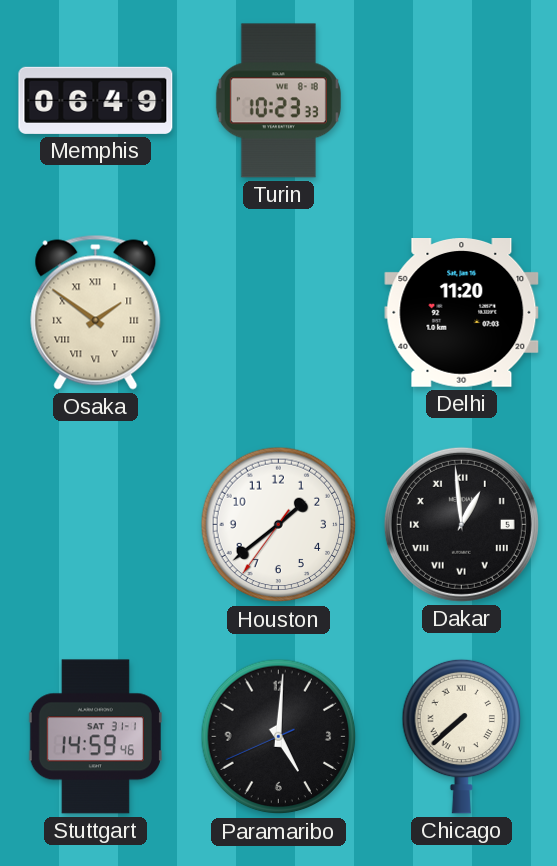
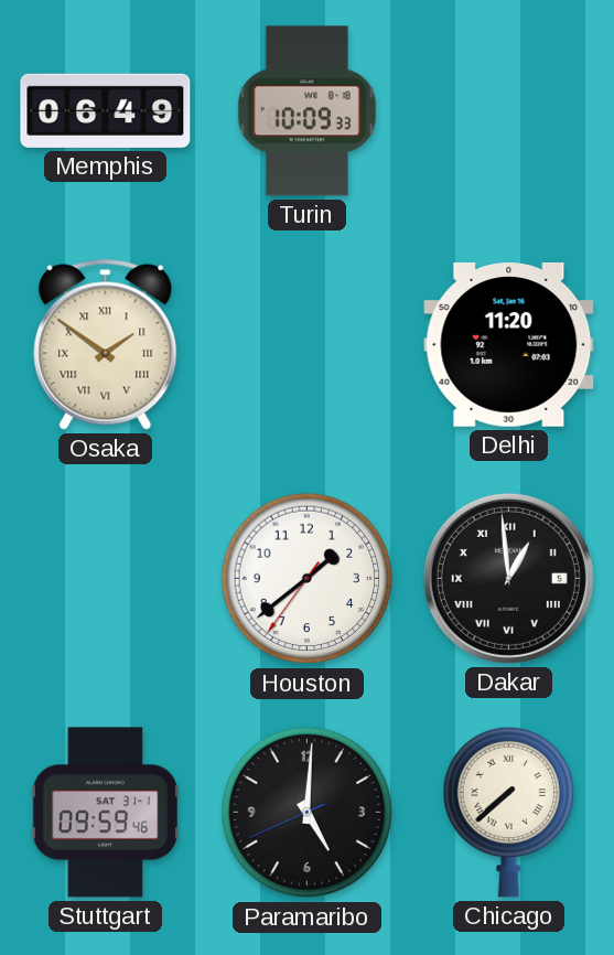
Turin: 10:23 -> 10:09 (306, 111)
Stuttgart: 14:59 -> 09:59 (105, 813)
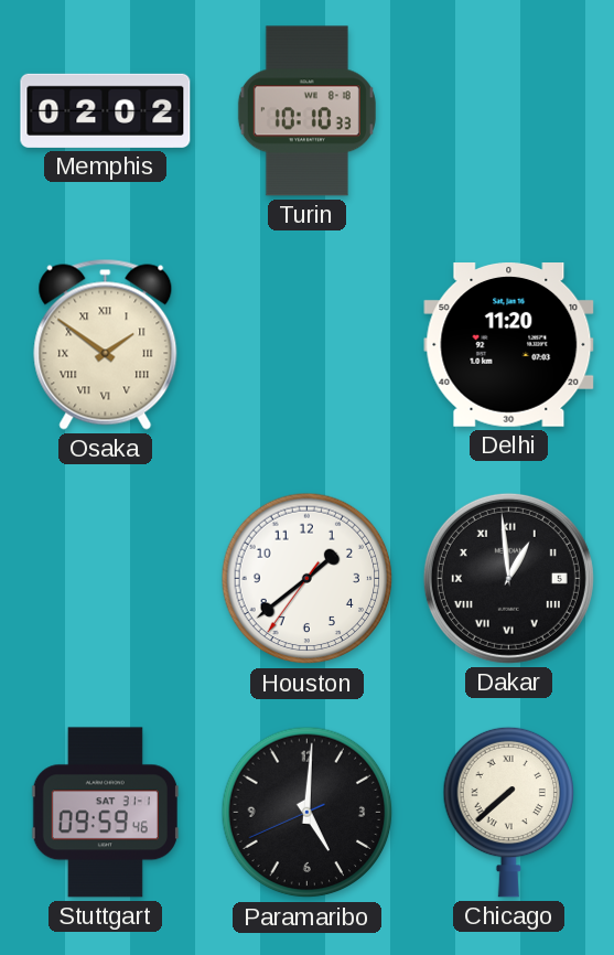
Memphis: 06:49 -> 02:02 (106, 110)
Turin: 10:09 -> 10:10 (306, 111)
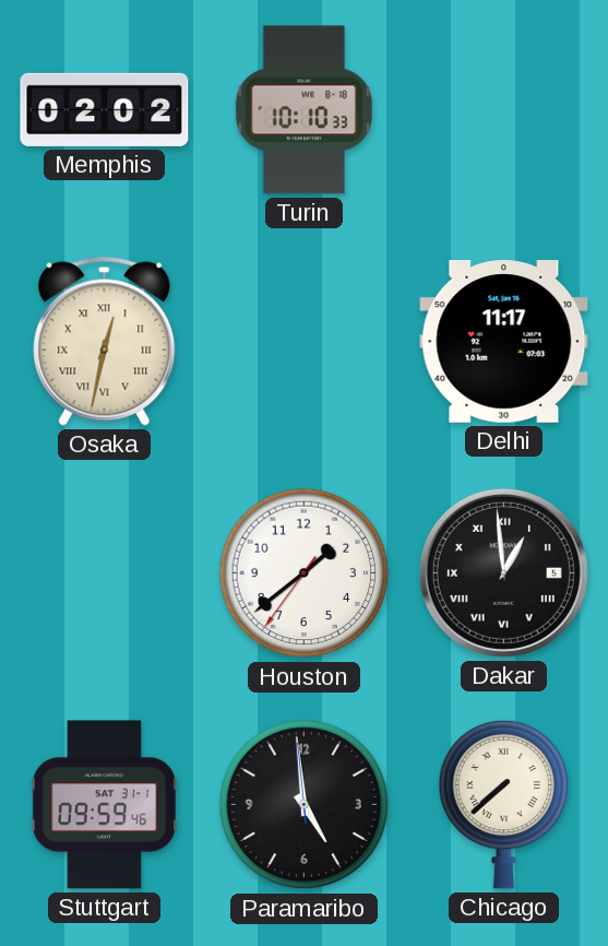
Osaka: 1:51 -> 12:32 (105, 341)
Delhi: 11:20 -> 11:17 (504, 342)
Paramaribo: 5:00 -> 4:58 (305, 805)
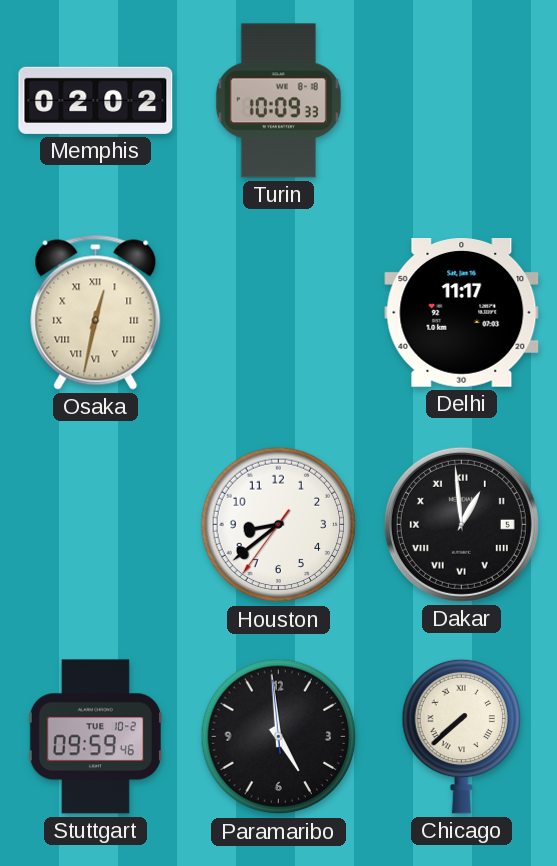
Turin: 10:10 -> 10:09 (278, 101)
Houston: 1:38 -> 8:38 (279, 525)
Stuttgart date: SAT 31-1 -> TUE 10-2 (95, 737)
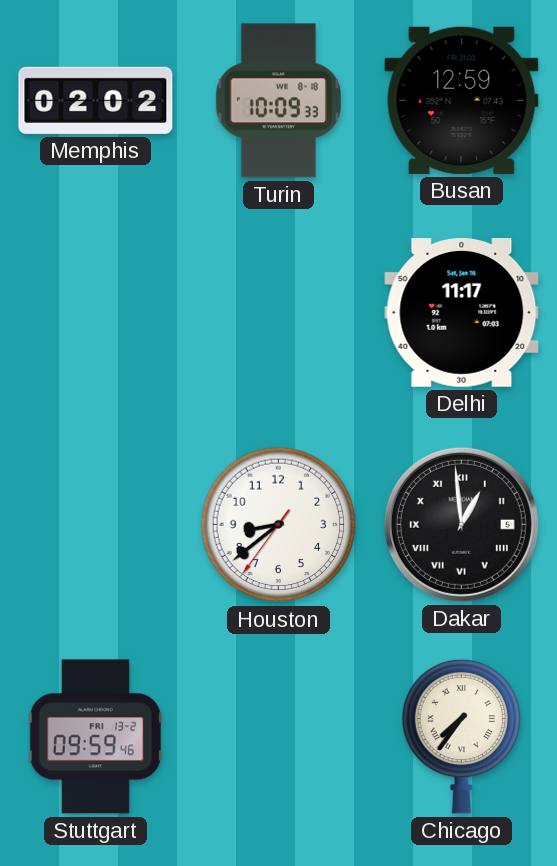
Busan: none -> 12:59 (462, 100)
Osaka: 12:32 -> none (96, 312)
Stuttgart date: TUE 10-2 -> FRI 13-2 (95, 737)
Paramaribo: 4:58 -> none (279, 737)
Chicago: 7:38 -> 7:36 (462, 736)
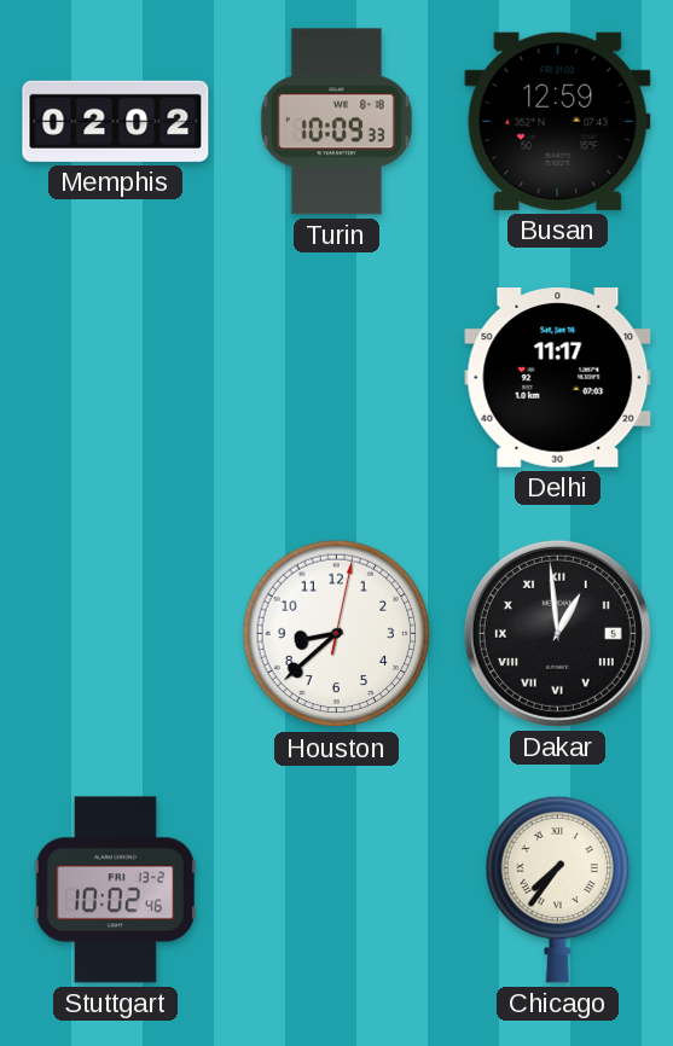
Houston: 8:38:36 -> 8:38:02 (337, 634)
Stuttgart: 09:59 -> 10:02 (115, 890)
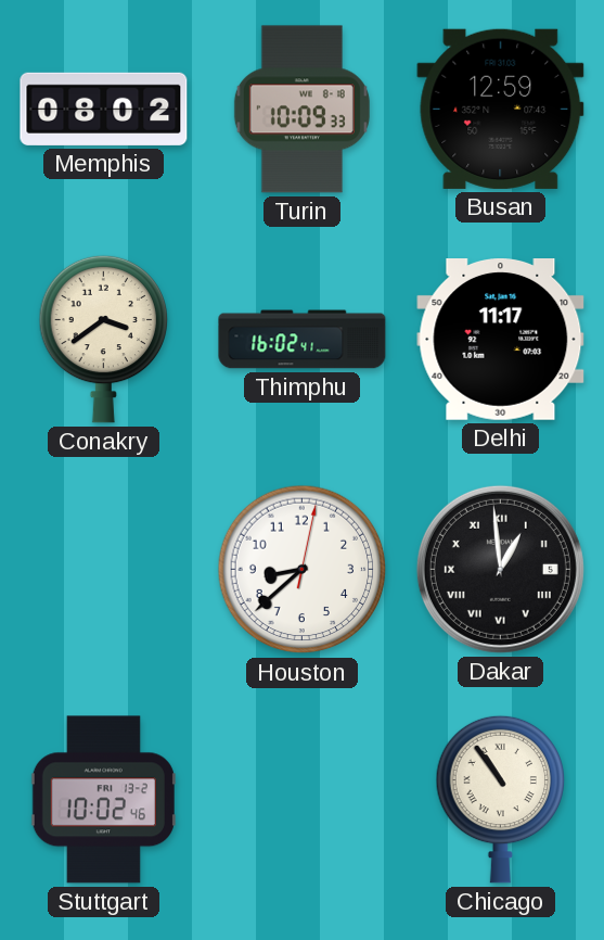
Memphis: 02:02 -> 08:02 (104, 109)
Conakry: none -> 3:39 (104, 339)
Thimphu: none -> 16:02 (303, 340)
Chicago: 7:36 -> 10:54 (501, 799)
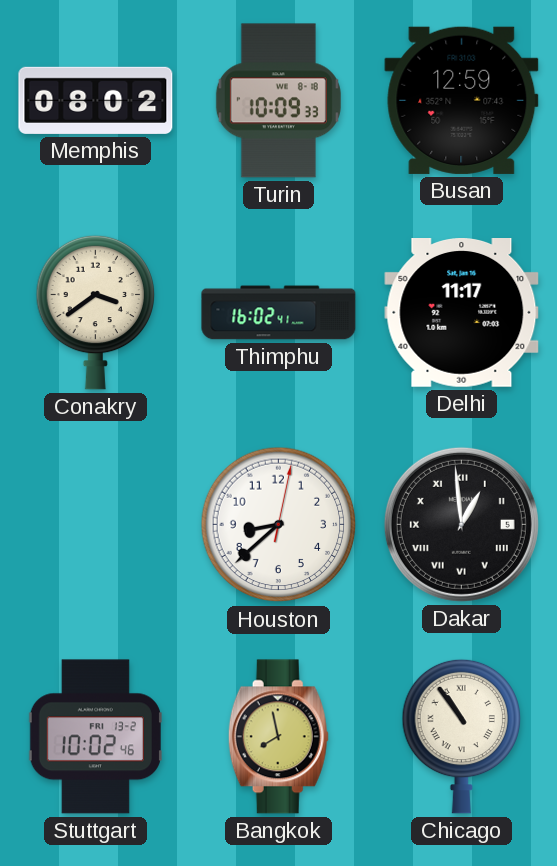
Bangkok: none -> 7:58 (278, 737)
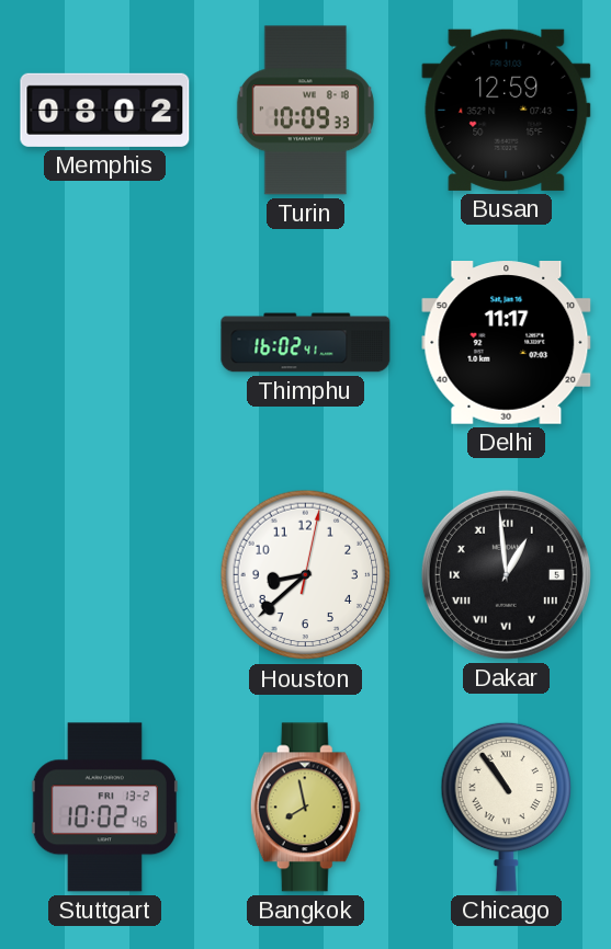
Conakry: 3:39 -> none (96, 312)
